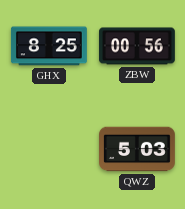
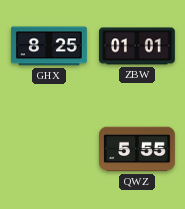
ZBW: 00:56 -> 01:01 (138, 46)
QWZ: 5:03 -> 5:55 (138, 149)
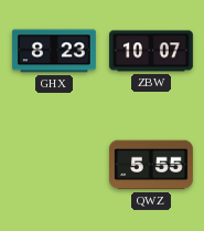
GHX: 8:25 -> 8:23 (54, 51)
ZBW: 01:01 -> 10:07 (152, 51)
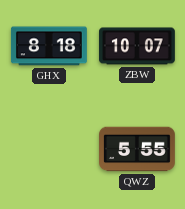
GHX: 8:23 -> 8:18 (49, 46)
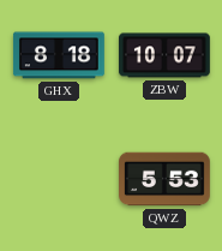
QWZ: 5:55 -> 5:53 (166, 179)
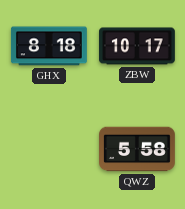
ZBW: 10:07 -> 10:17 (138, 46)
QWZ: 5:53 -> 5:58 (138, 149)
